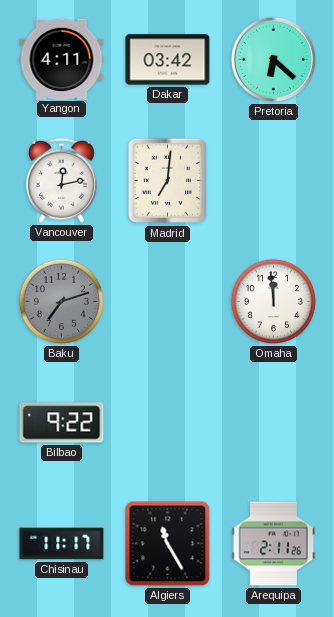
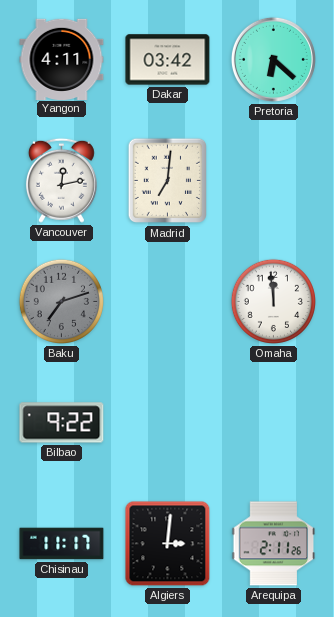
Algiers: 11:25 -> 3:01 (168, 544)
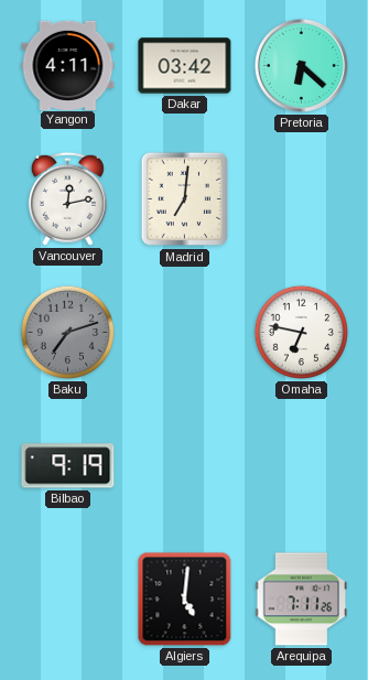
Omaha: 11:59 -> 6:47 (301, 332)
Bilbao: 9:22 -> 9:19 (68, 466)
Chisinau: 11:17 -> none (62, 544)
Algiers: 3:01 -> 5:01 (185, 600)
Arequipa: 2:11 -> 7:11 (302, 600)
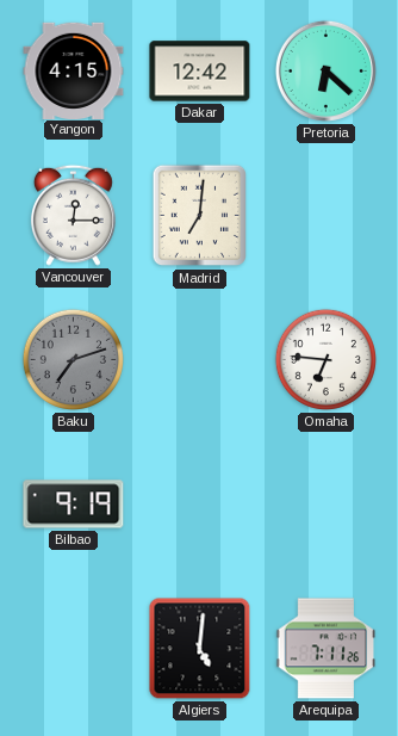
Yangon: 4:11 -> 4:15 (74, 70)
Dakar: 03:42 -> 12:42 (200, 72)
Vancouver: 12:13 -> 12:15 (73, 215)
Omaha: 6:47 -> 6:46 (325, 359)
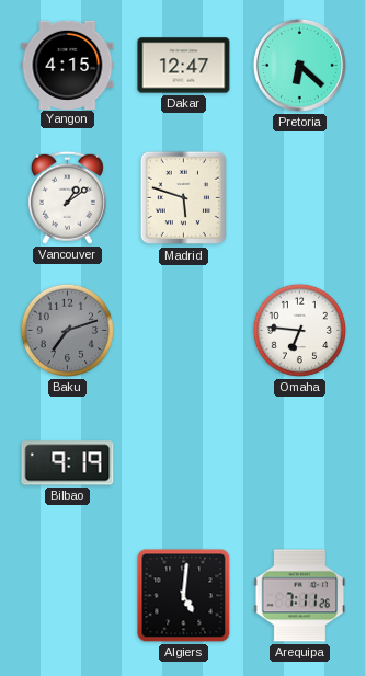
Dakar: 12:42 -> 12:47 (184, 66)
Vancouver: 12:15 -> 1:09 (67, 197)
Madrid: 7:01 -> 5:48 (183, 198)
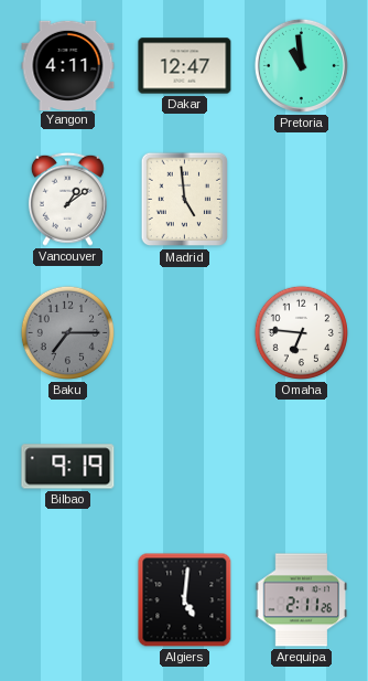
Yangon: 4:15 -> 4:11 (68, 65)
Pretoria: 6:22 -> 10:59 (301, 65)
Madrid: 5:48 -> 4:59 (184, 200)
Baku: 7:12 -> 7:15 (67, 332)
Arequipa: 7:11 -> 2:11 (302, 600)
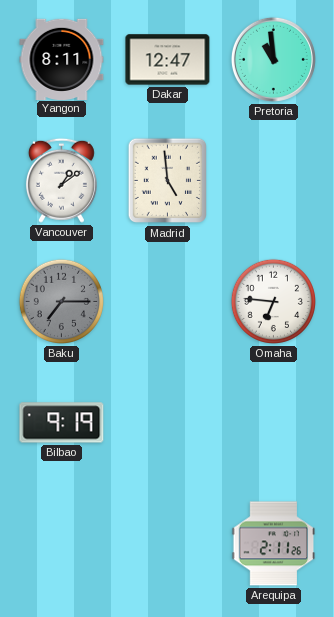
Yangon: 4:11 -> 8:11 (62, 59)
Algiers: 5:01 -> none (185, 600)
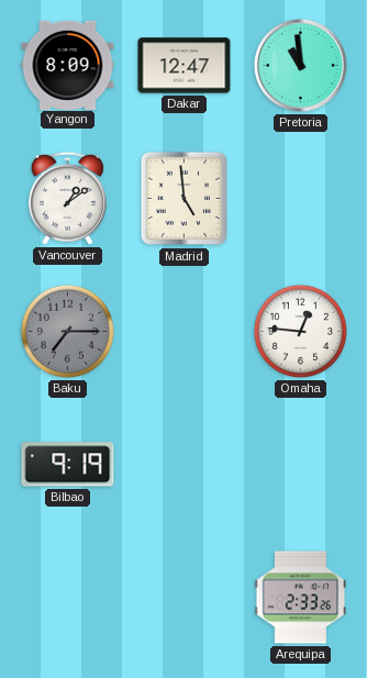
Yangon: 8:11 -> 8:09 (68, 65)
Omaha: 6:46 -> 12:46 (300, 331)
Arequipa: 2:11 -> 2:33 (301, 598)
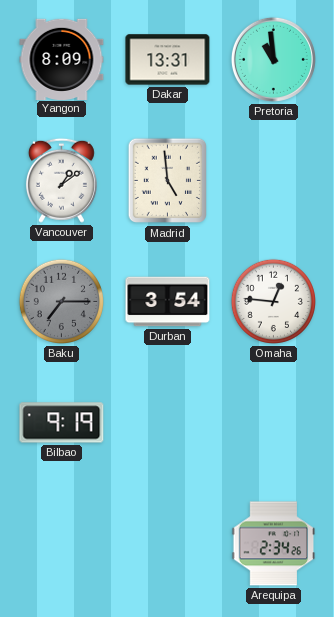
Dakar: 12:47 -> 13:31 (168, 60)
Durban: none -> 3:54 (168, 302)
Arequipa: 2:33 -> 2:34 (274, 544)
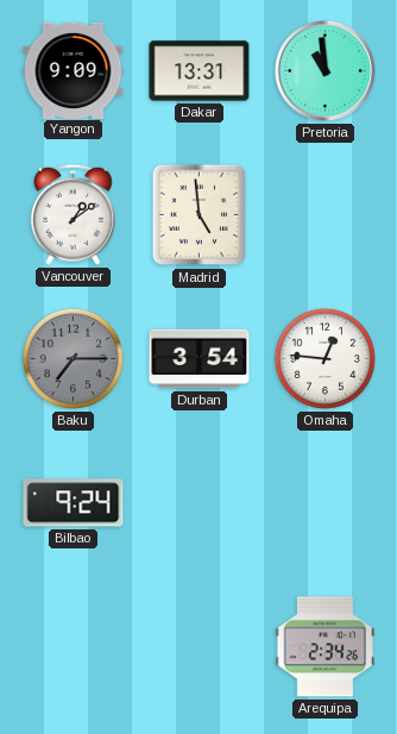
Yangon: 8:09 -> 9:09 (74, 70)
Bilbao: 9:19 -> 9:24 (74, 503)
